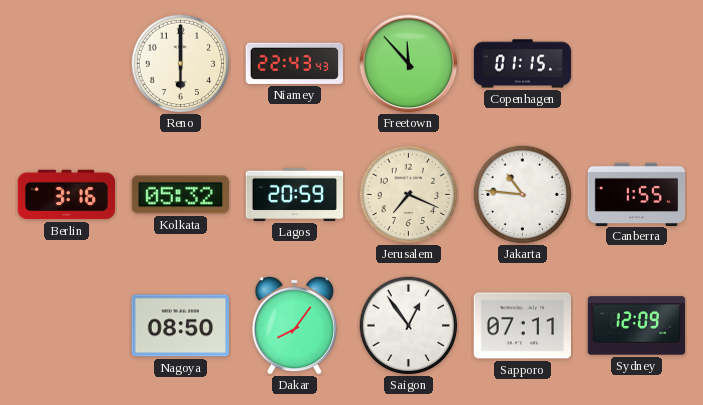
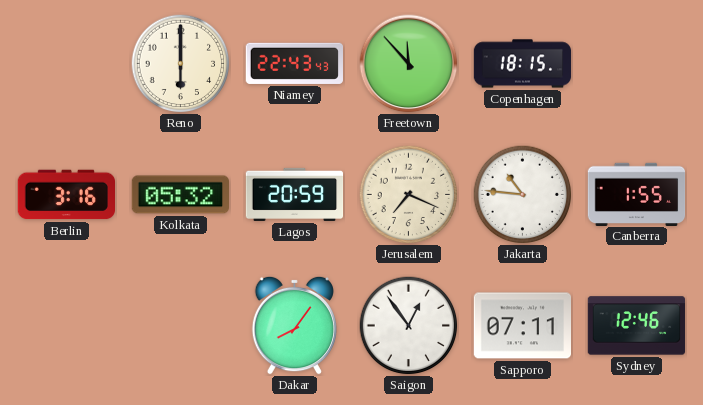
Copenhagen: 01:15 -> 18:15 (523, 64)
Nagoya: 08:50 -> none (180, 326)
Sydney: 12:09 -> 12:46 (637, 326)
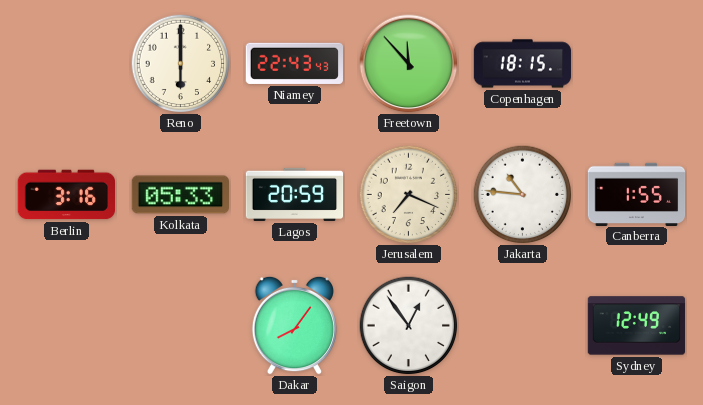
Kolkata: 05:32 -> 05:33 (181, 195)
Sapporo: 07:11 -> none (522, 326)
Sydney: 12:46 -> 12:49 (637, 326)
